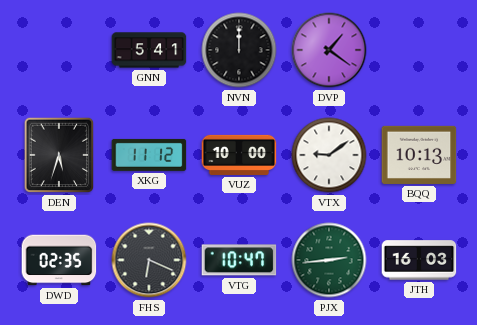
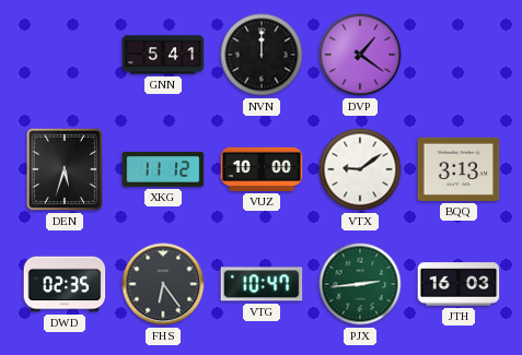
BQQ: 10:13 -> 3:13 (459, 169)
FHS: 6:19 -> 6:24 (163, 284)
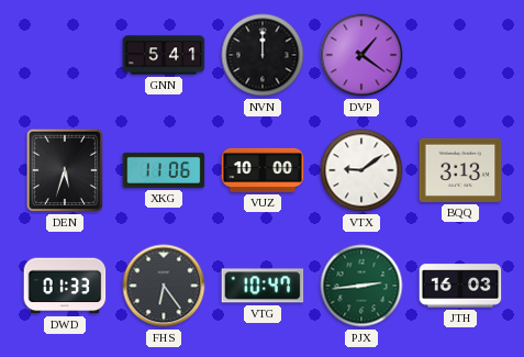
XKG: 11:12 -> 11:06 (164, 170)
DWD: 02:35 -> 01:33 (65, 286)
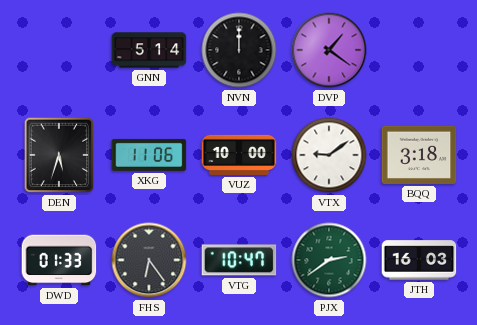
GNN: 5:41 -> 5:14 (149, 50)
BQQ: 3:13 -> 3:18 (419, 155)
PJX: 2:44 -> 2:39 (329, 260)
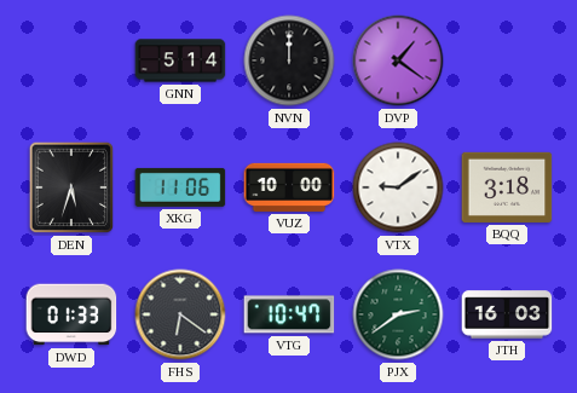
FHS: 6:24 -> 6:21 (180, 314)
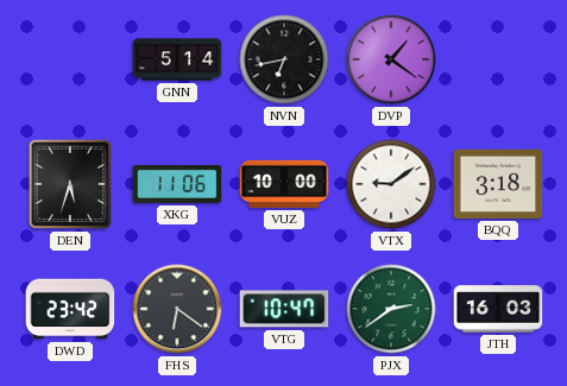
NVN: 12:00 -> 6:43 (284, 59)
DWD: 01:33 -> 23:42 (70, 309)
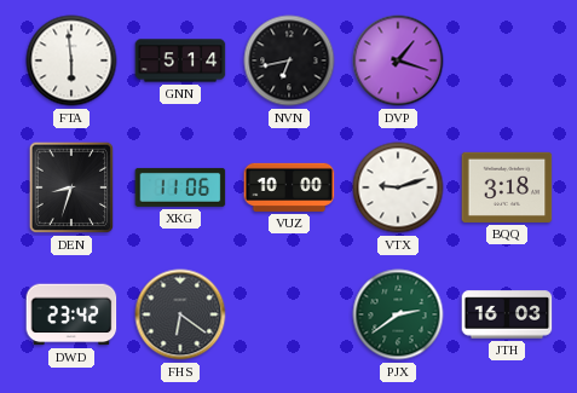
FTA: none -> 5:59 (71, 60)
DVP: 1:21 -> 1:18 (398, 60)
DEN: 5:33 -> 8:33 (71, 187)
VTX: 9:09 -> 9:12 (398, 187)
VTG: 10:47 -> none (284, 309)
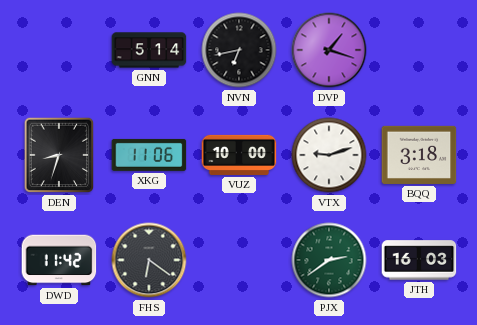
FTA: 5:59 -> none (71, 60)
DWD: 23:42 -> 11:42 (59, 260)
